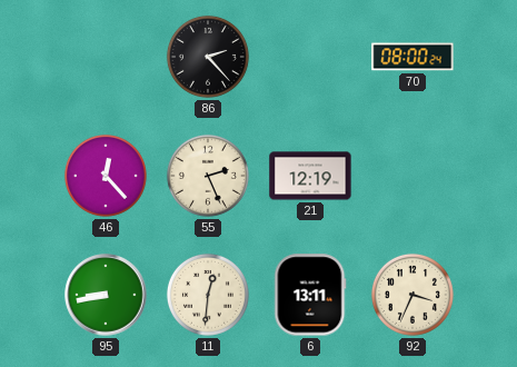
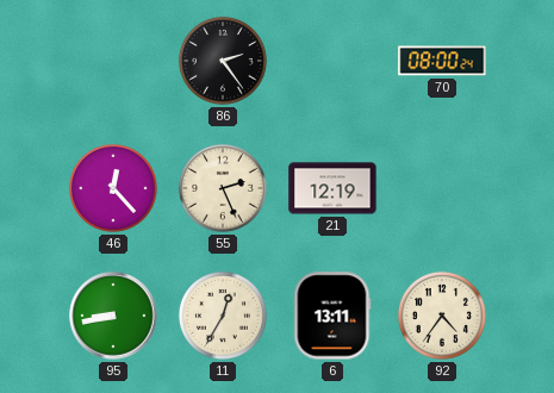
86: 2:23 -> 2:24 (223, 61)
11: 12:31 -> 12:35 (223, 316)
92: 3:34 -> 4:36 (442, 316)
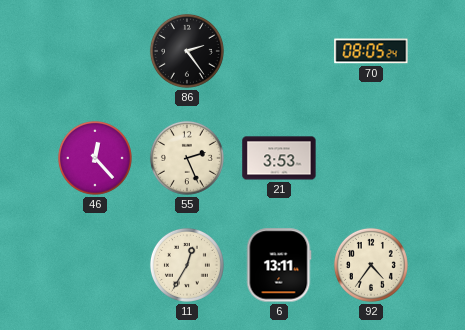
70: 08:00 -> 08:05 (371, 51)
21: 12:19 -> 3:53 (279, 158)
95: 8:43 -> none (113, 316)
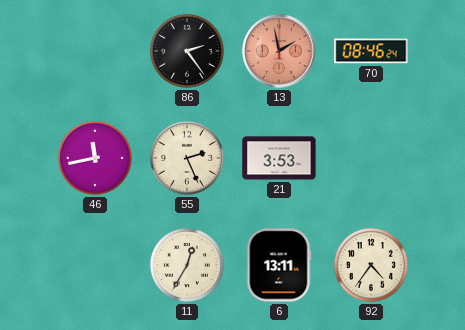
13: none -> 1:58 (279, 51)
70: 08:05 -> 08:46 (371, 51)
46: 12:23 -> 11:43 (95, 158)
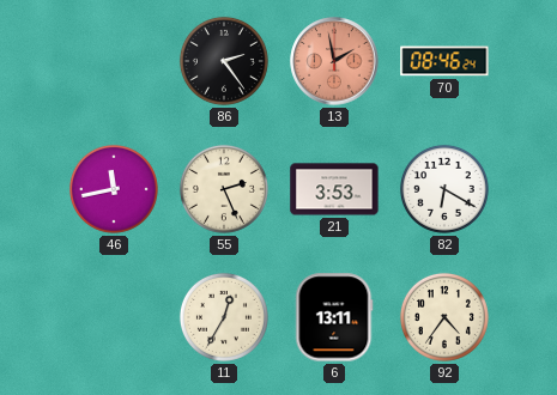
82: none -> 6:20 (444, 189)
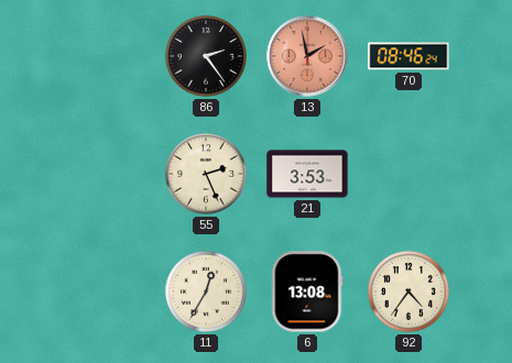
46: 11:43 -> none (114, 189)
82: 6:20 -> none (444, 189)
6: 13:11 -> 13:08 (307, 291)
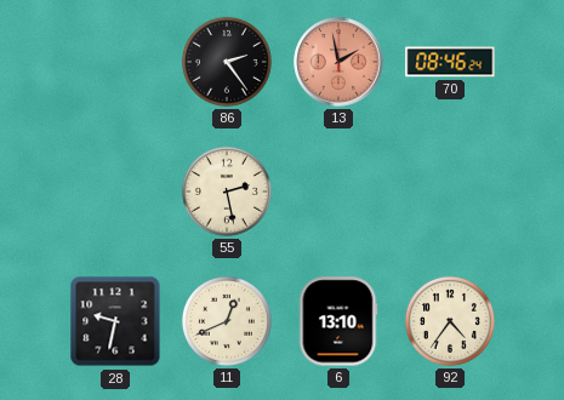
55: 2:26 -> 2:28 (227, 192)
21: 3:53 -> none (307, 174)
28: none -> 9:32 (115, 321)
11: 12:35 -> 12:41 (227, 321)
6: 13:08 -> 13:10 (338, 321)
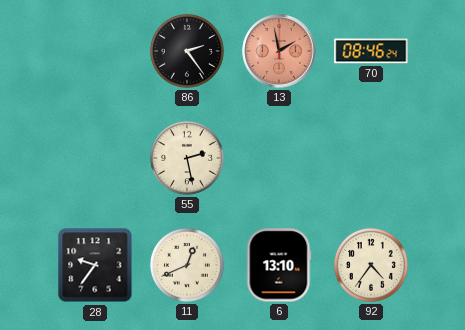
28: 9:32 -> 9:36 (95, 265)
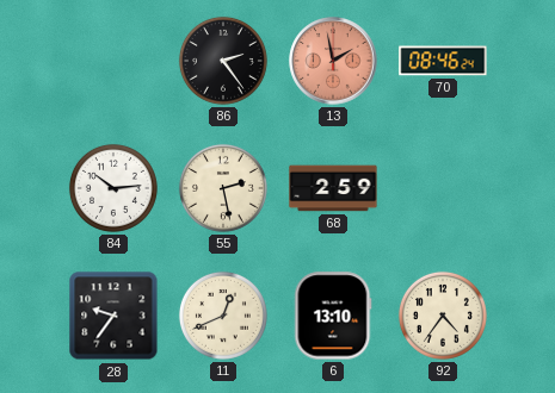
84: none -> 10:14 (113, 188)
68: none -> 2:59 (333, 188)
